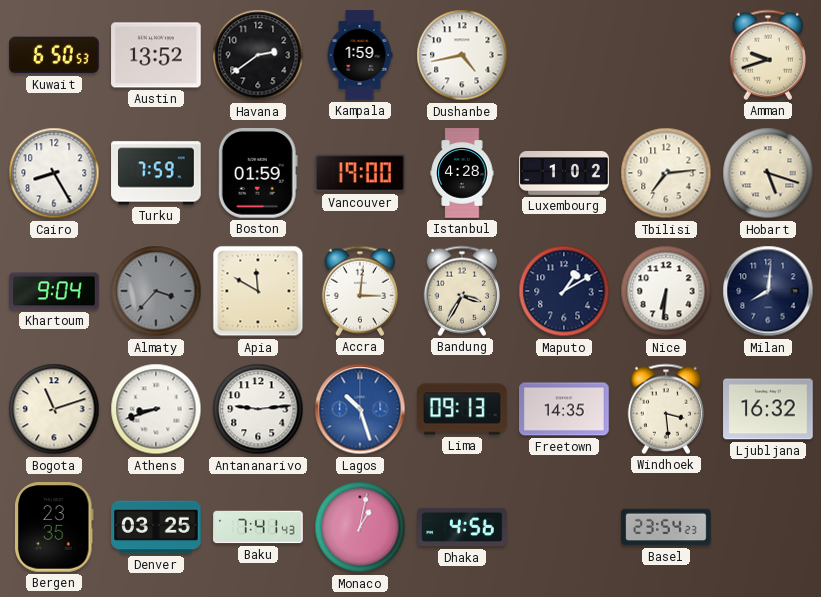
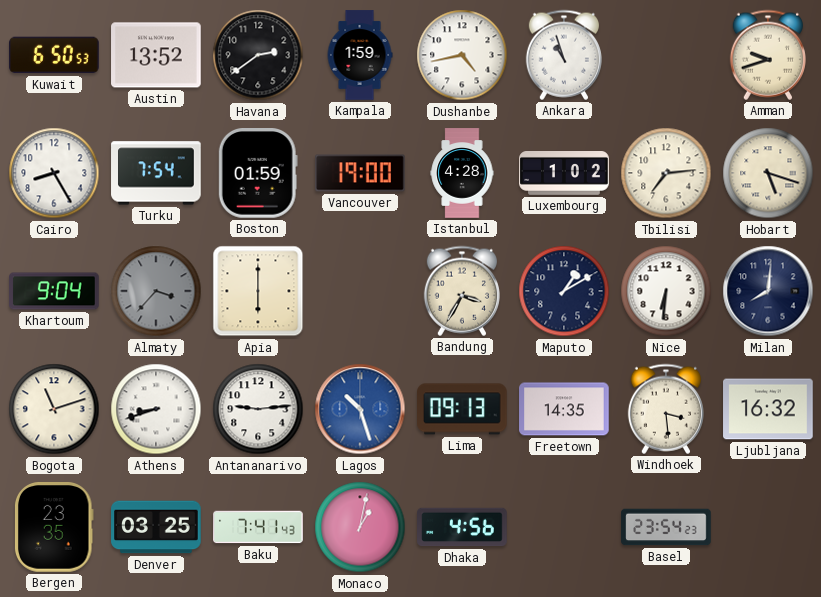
Ankara: none -> 10:57 (564, 55)
Turku: 7:59 -> 7:54 (156, 173)
Apia: 11:50 -> 6:00 (258, 291)
Accra: 3:01 -> none (360, 291)
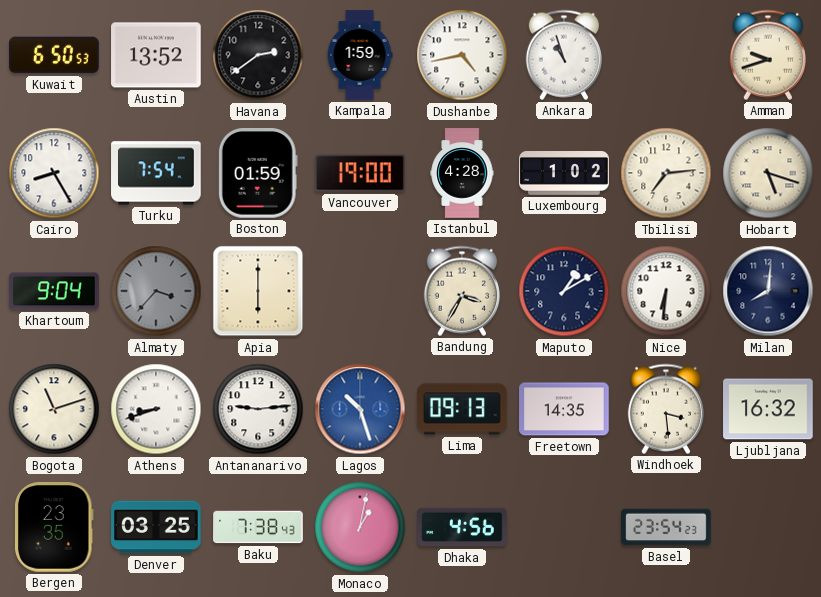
Baku: 7:41 -> 7:38 (258, 527)
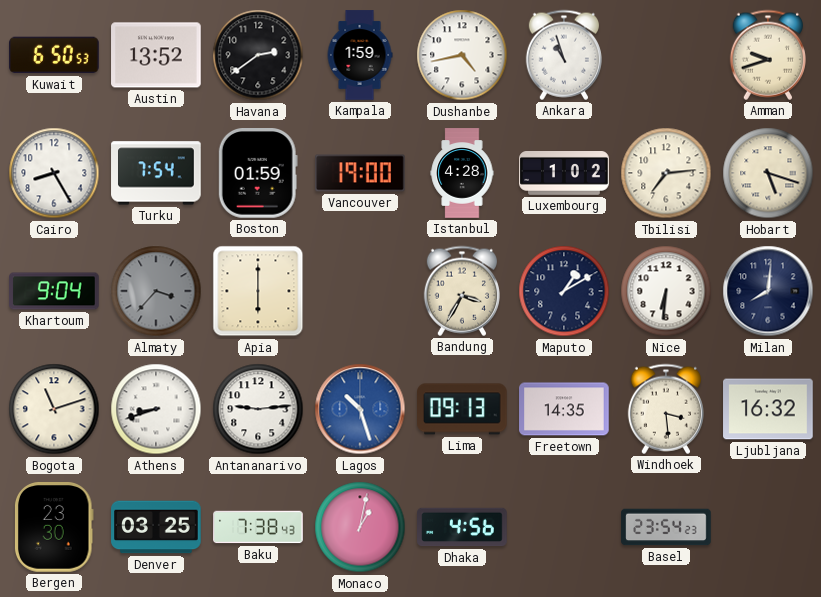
Bergen: 23:35 -> 23:30 (54, 528)
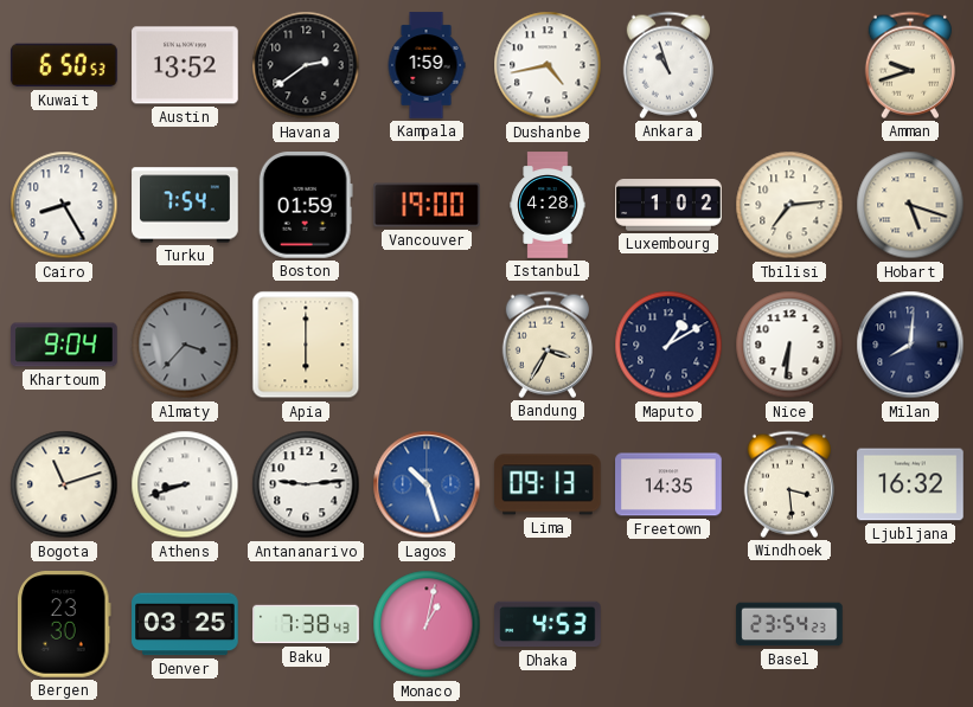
Dhaka: 4:56 -> 4:53 (548, 624)
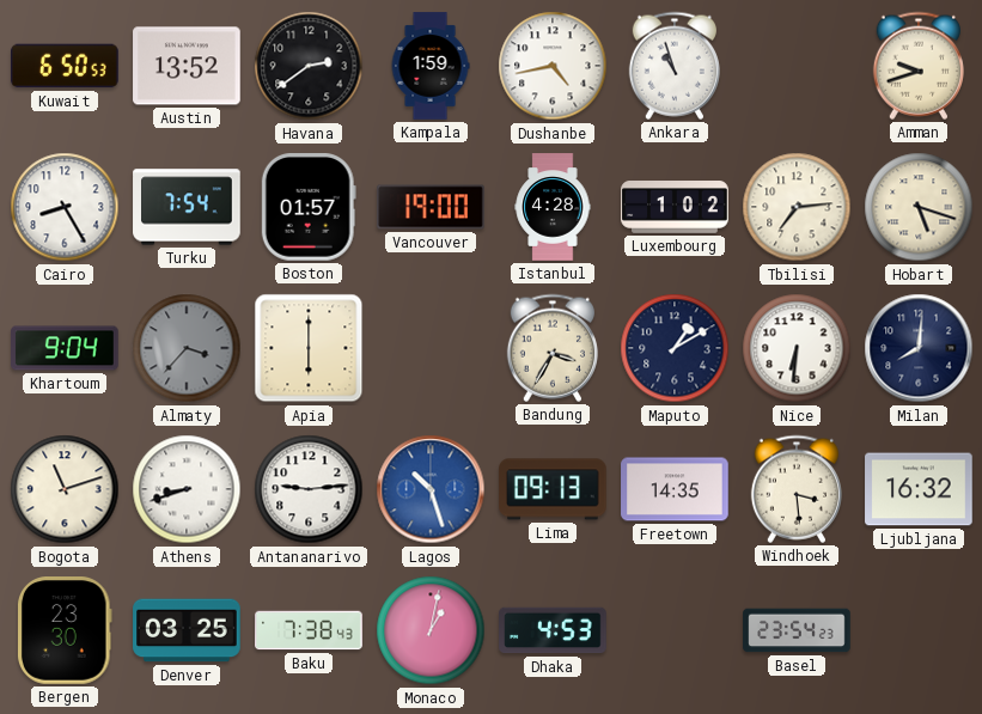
Boston: 01:59 -> 01:57 (309, 208)
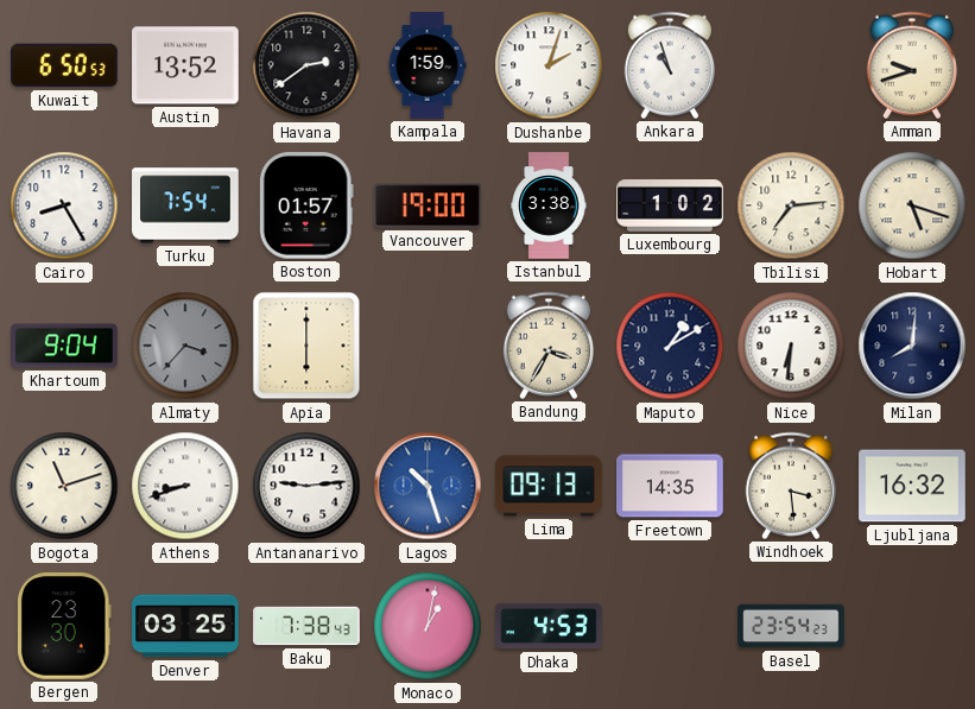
Dushanbe: 4:43 -> 2:03 (549, 65)
Istanbul: 4:28 -> 3:38 (549, 205)
